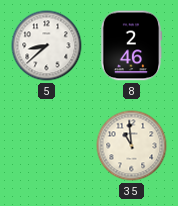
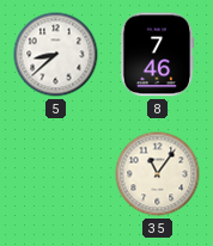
8: 2:46 -> 7:46 (157, 55)
35: 10:59 -> 11:06 (158, 174)
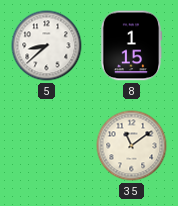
8: 7:46 -> 1:15 (131, 46)
35: 11:06 -> 11:09 (132, 146)
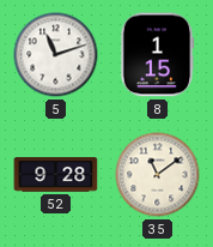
5: 8:38 -> 11:12 (56, 55)
52: none -> 9:28 (56, 175)
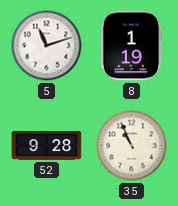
8: 1:15 -> 1:19 (131, 46)
35: 11:09 -> 10:56 (132, 146)
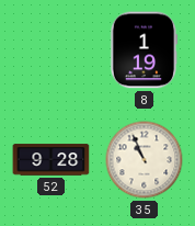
5: 11:12 -> none (47, 46)
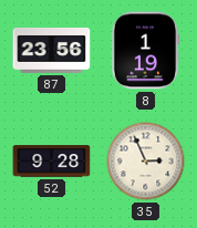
87: none -> 23:56 (52, 50)
35: 10:56 -> 2:56 (146, 162)
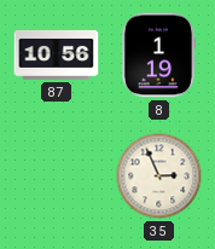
87: 23:56 -> 10:56 (57, 54)
52: 9:28 -> none (52, 162)
